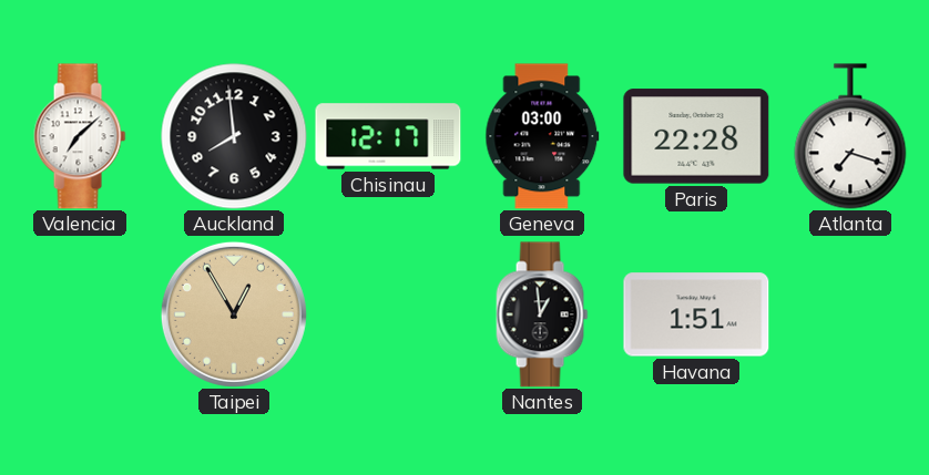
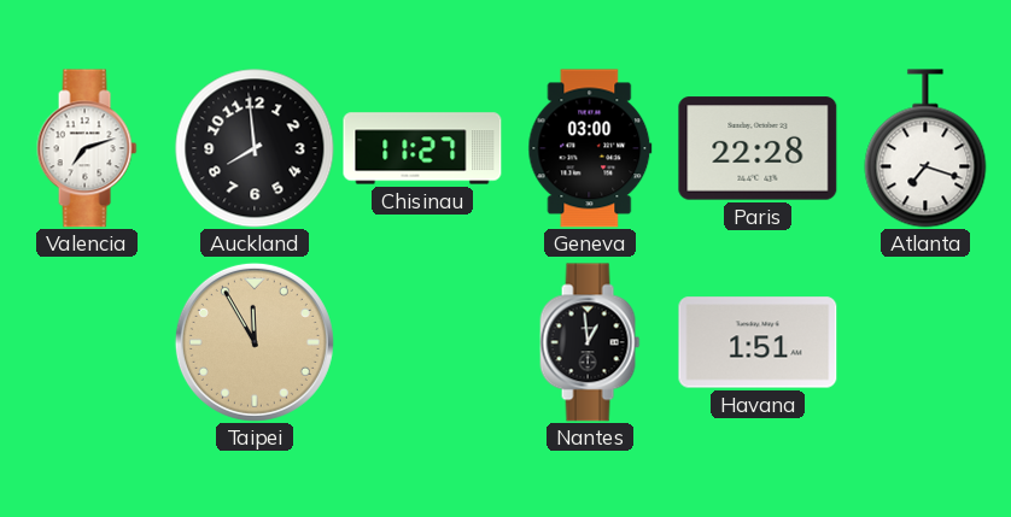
Valencia: 7:08 -> 7:12 (87, 148)
Chisinau: 12:17 -> 11:27 (422, 148)
Taipei: 12:55 -> 11:55 (255, 342)
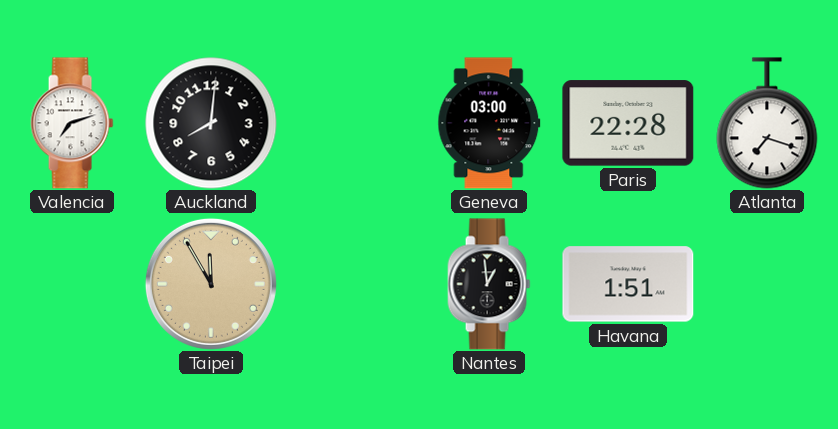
Auckland: 7:59 -> 8:01 (211, 123)
Chisinau: 11:27 -> none (422, 148)
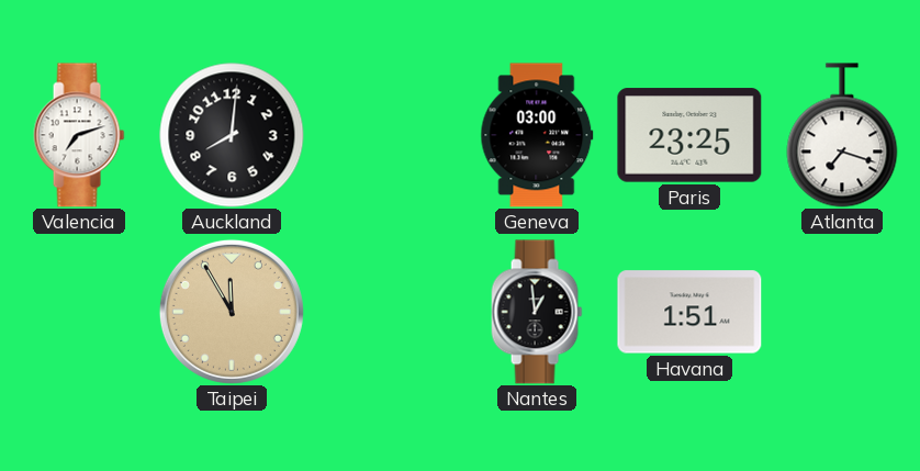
Paris: 22:28 -> 23:25 (689, 135)
